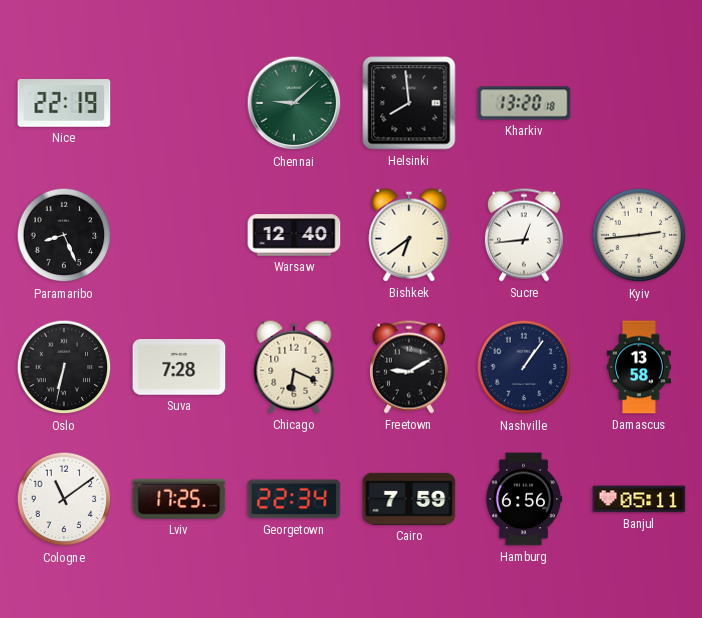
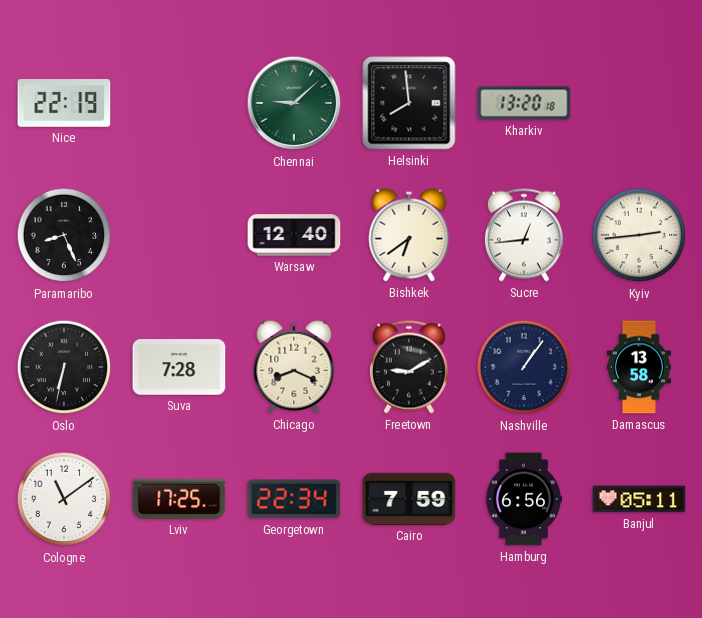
Chicago: 6:19 -> 8:19 (294, 367)
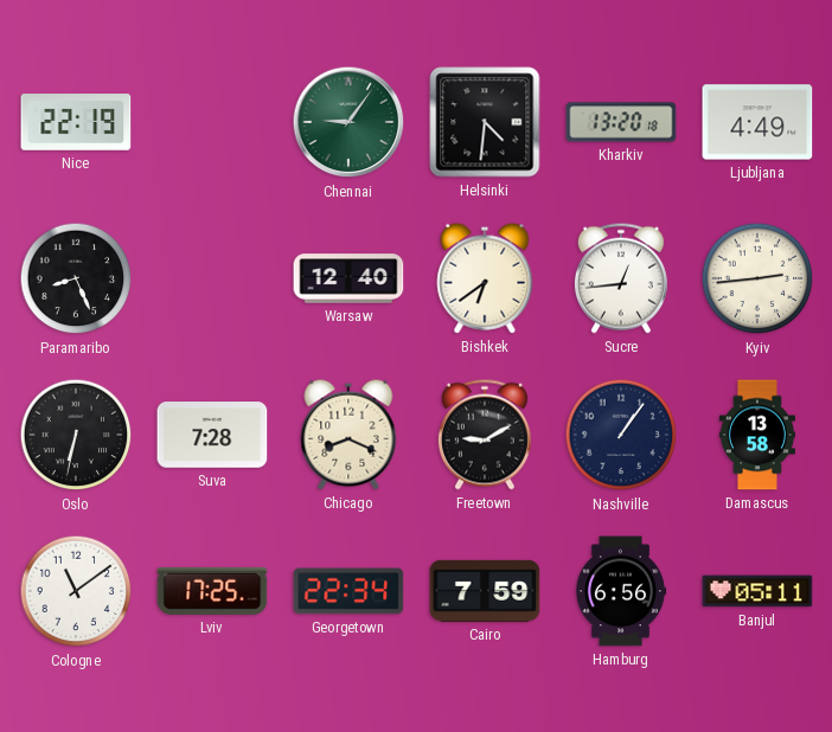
Chennai: 9:08 -> 9:06 (348, 122)
Helsinki: 7:59 -> 4:31 (485, 122)
Ljubljana: none -> 4:49 (757, 122)
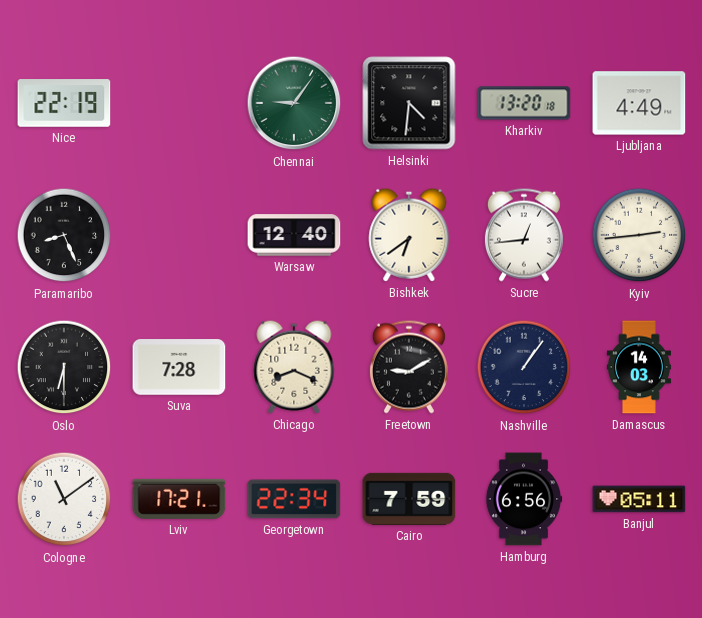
Oslo: 6:32 -> 6:30 (64, 367)
Damascus: 13:58 -> 14:03 (639, 367)
Lviv: 17:25 -> 17:21 (179, 499)
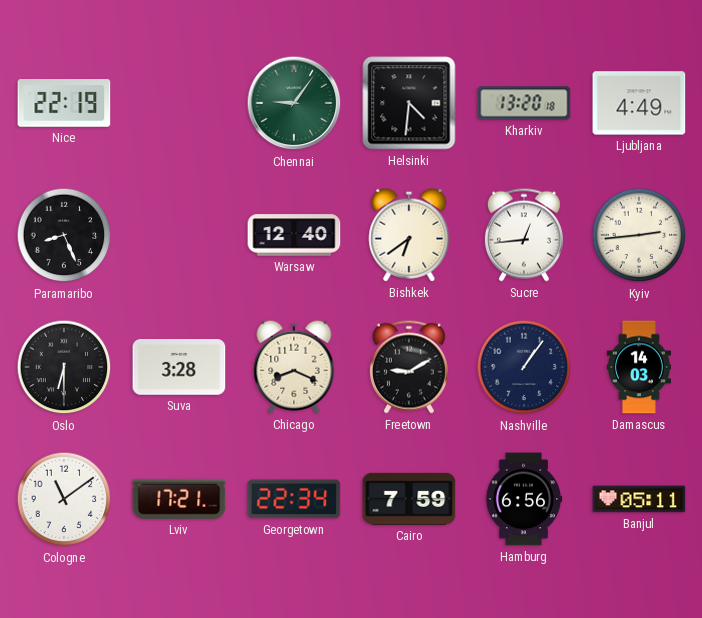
Suva: 7:28 -> 3:28 (179, 367)
